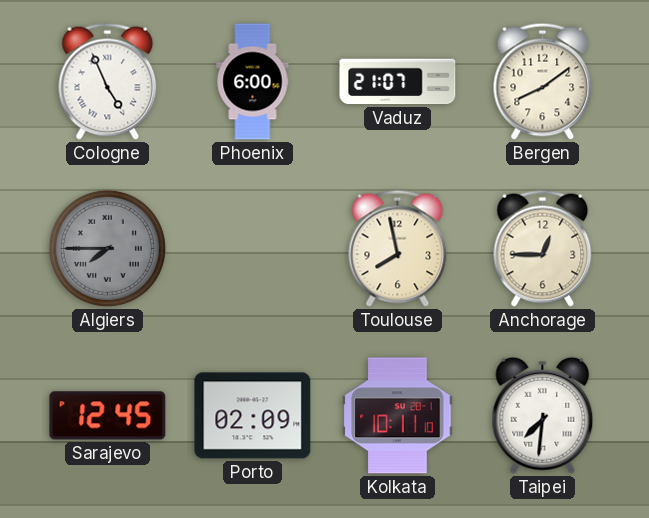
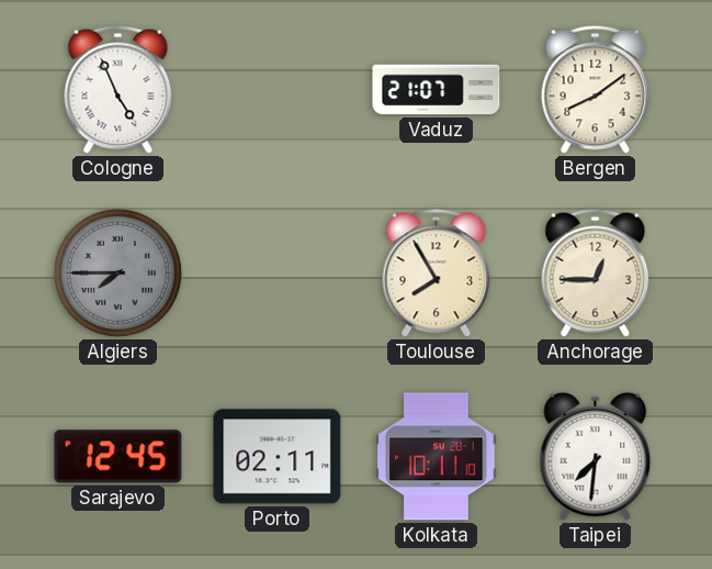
Phoenix: 6:00 -> none (253, 82)
Toulouse: 7:58 -> 7:55 (437, 272)
Porto: 02:09 -> 02:11 (278, 457)
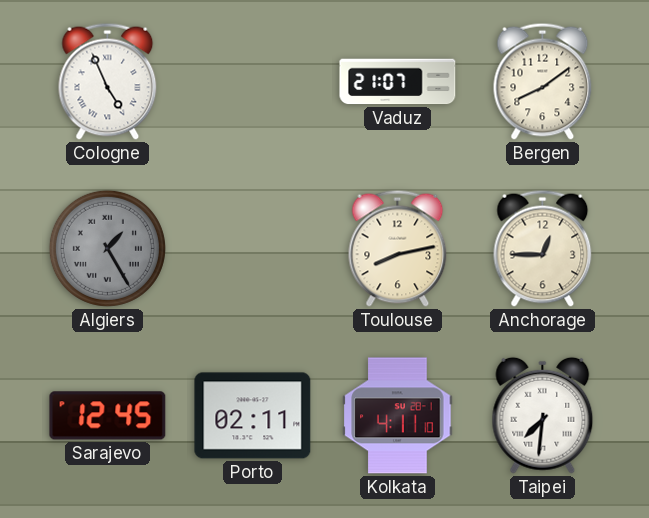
Algiers: 7:45 -> 1:25 (107, 248)
Toulouse: 7:55 -> 8:13 (398, 248)
Kolkata: 10:11 -> 4:11 (398, 416)
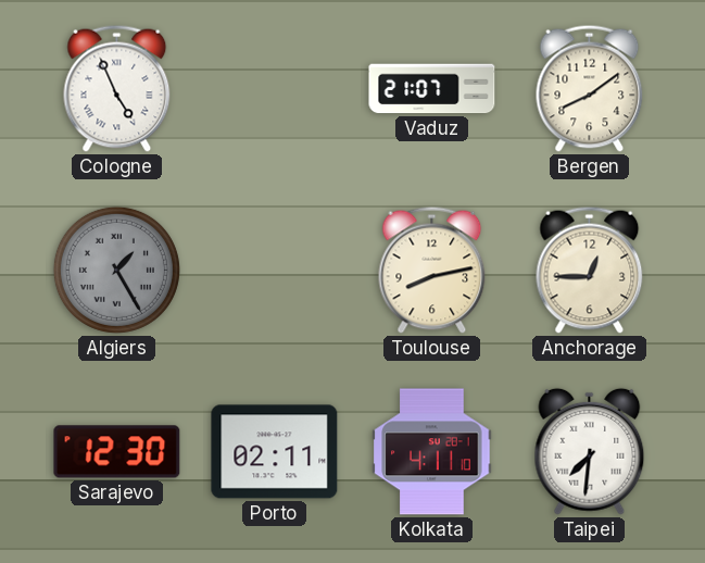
Sarajevo: 12:45 -> 12:30 (117, 452)
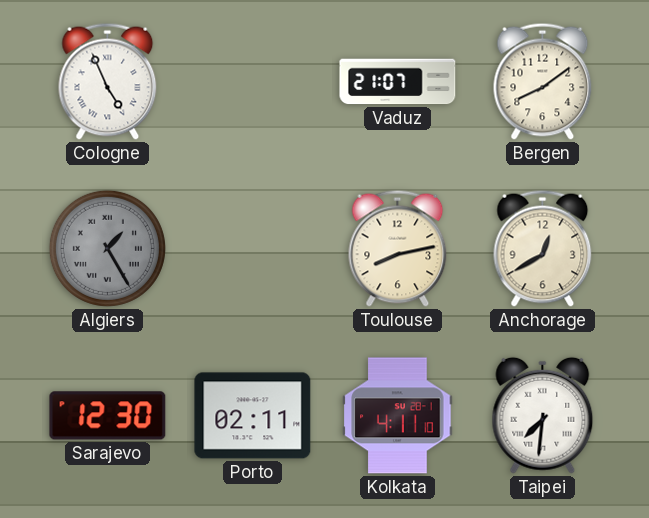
Anchorage: 12:45 -> 12:40 (543, 248)
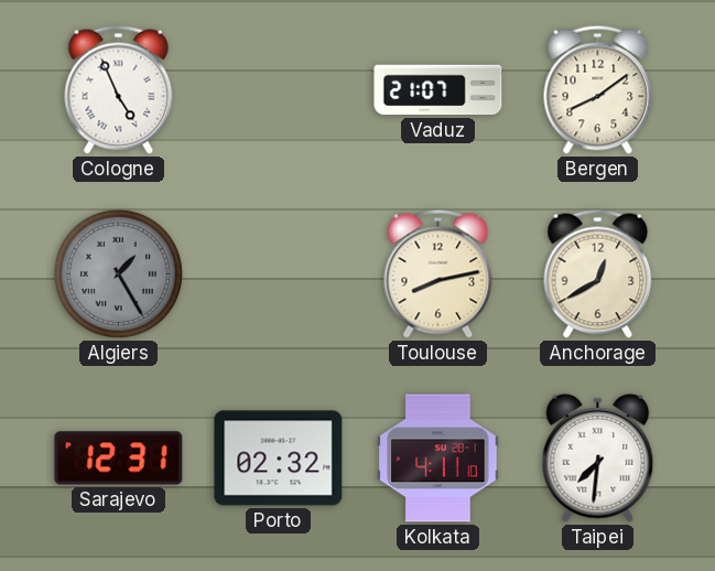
Sarajevo: 12:30 -> 12:31 (119, 459)
Porto: 02:11 -> 02:32 (279, 459)
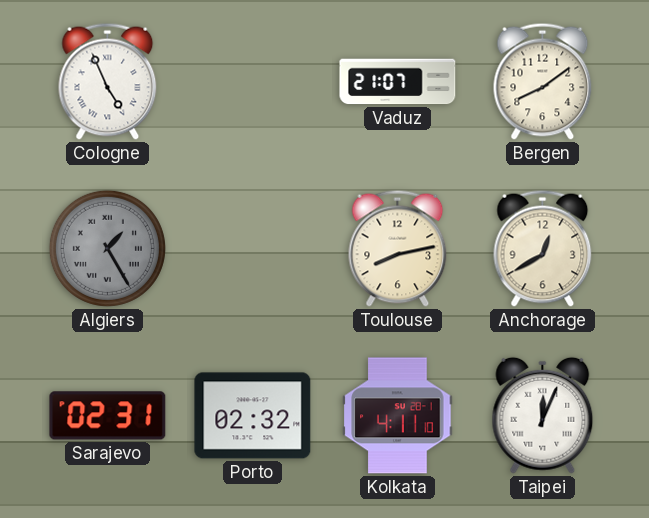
Sarajevo: 12:31 -> 02:31 (108, 416)
Taipei: 7:31 -> 12:04 (543, 415)
